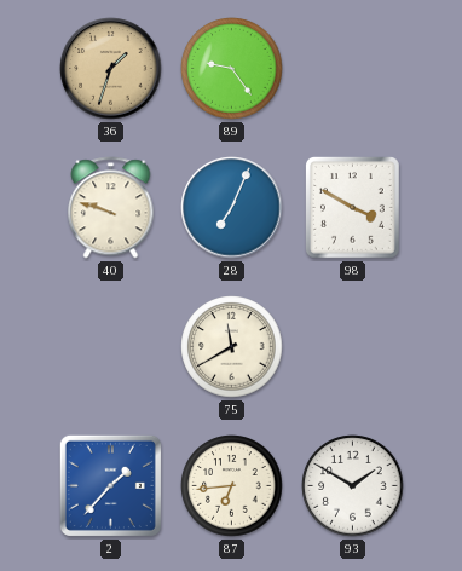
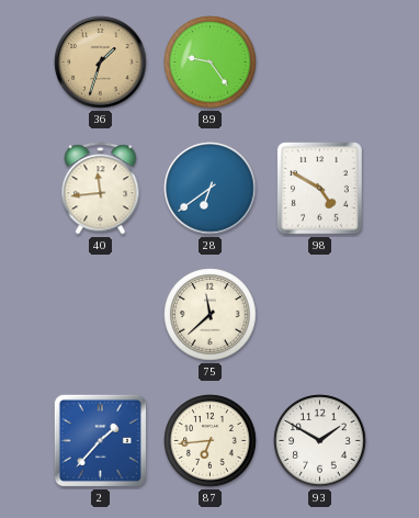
40: 9:48 -> 11:44 (101, 189)
28: 7:04 -> 6:39 (211, 189)
98: 3:50 -> 4:50 (319, 189)
75: 11:40 -> 11:38 (211, 315)
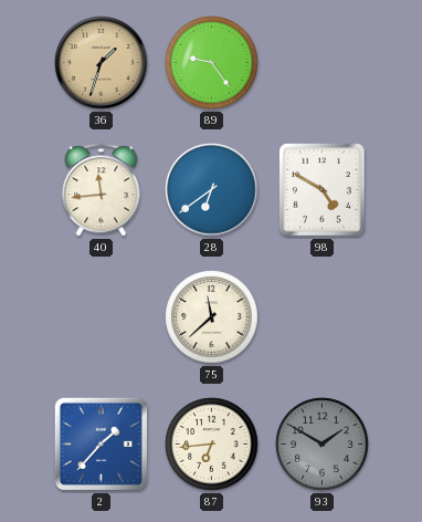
93 dial: white -> grey (323, 445)
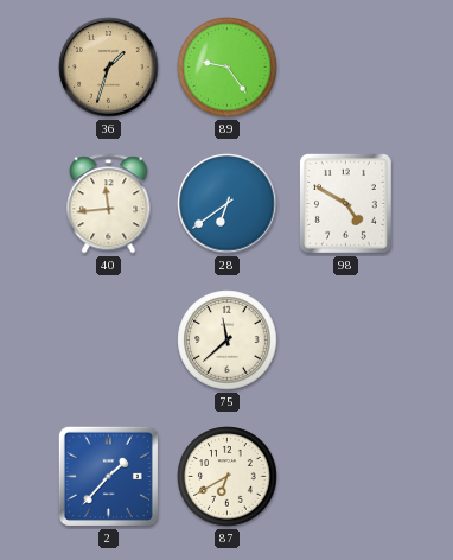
87: 6:44 -> 6:40 (228, 477)
93: 1:50 -> none (323, 445)
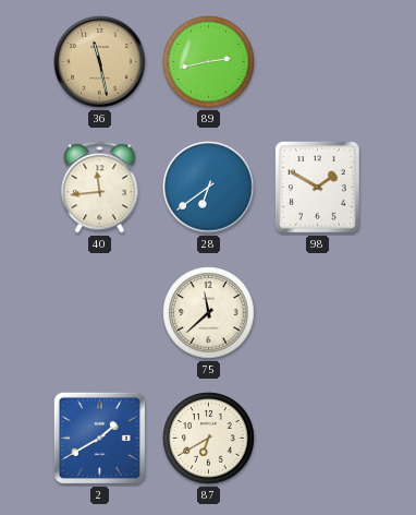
36: 1:33 -> 11:28 (100, 62)
89: 9:24 -> 2:43 (209, 62)
98: 4:50 -> 1:50 (317, 188)
2: 1:37 -> 1:40 (99, 438)
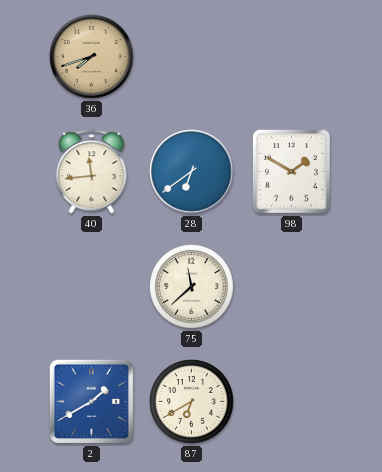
36: 11:28 -> 7:42 (92, 57)
89: 2:43 -> none (209, 62)
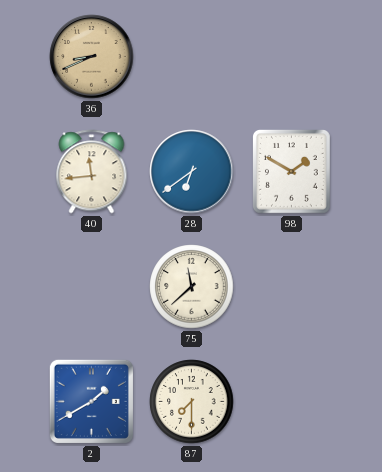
36: 7:42 -> 8:41 (92, 57)
87: 6:40 -> 7:30 (192, 402)
